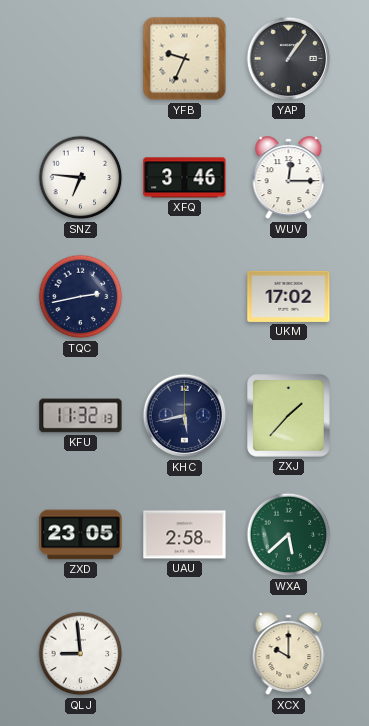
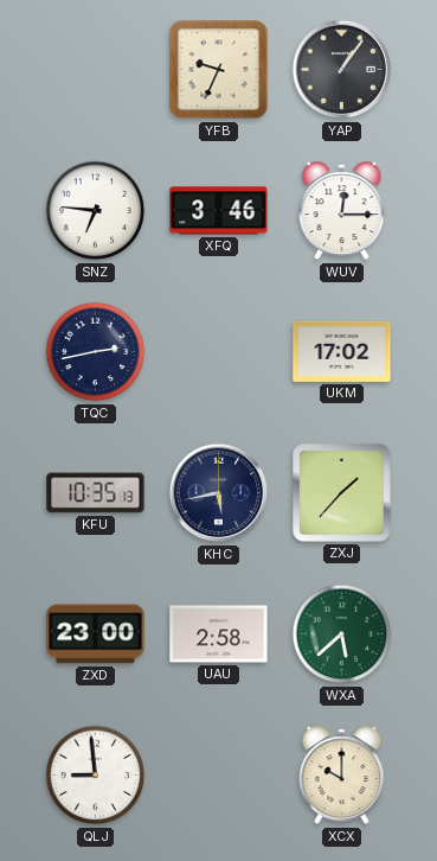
KFU: 11:32 -> 10:35 (96, 493)
ZXD: 23:05 -> 23:00 (96, 634)
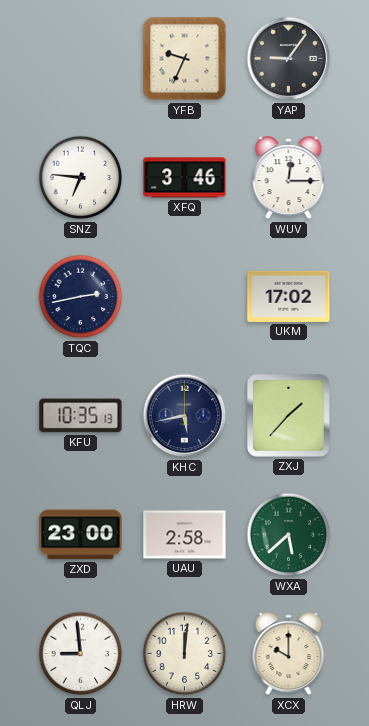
YAP: 1:06 -> 9:06 (289, 59)
HRW: none -> 12:01 (185, 654)
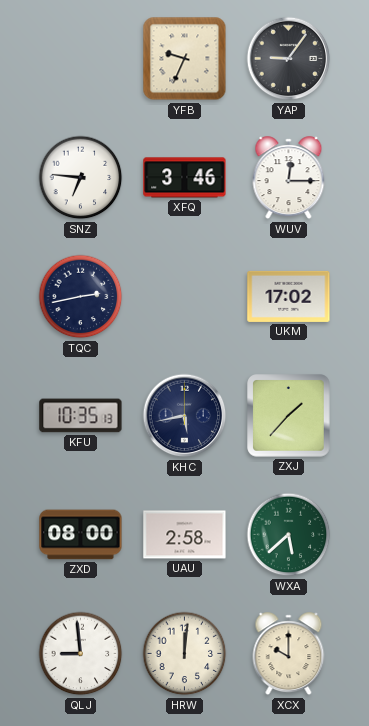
ZXD: 23:00 -> 08:00 (81, 535)
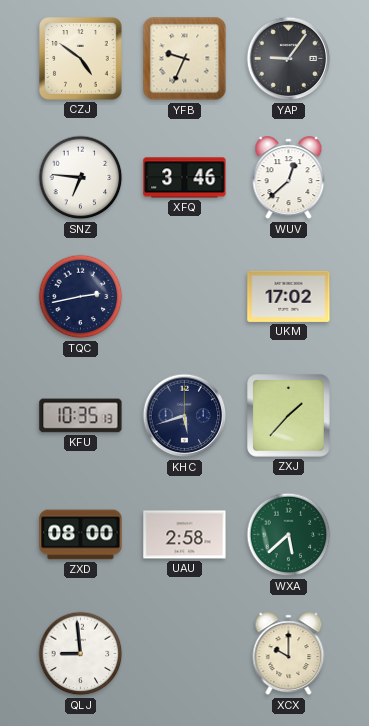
CZJ: none -> 4:51 (81, 59)
WUV: 12:15 -> 12:38 (289, 178)
KHC: 5:43 -> 5:42 (185, 416)
HRW: 12:01 -> none (185, 654)
